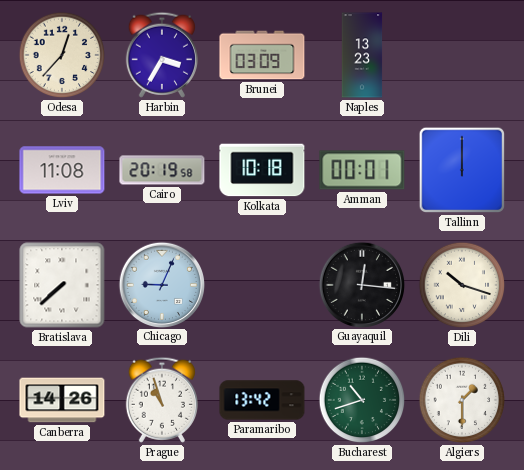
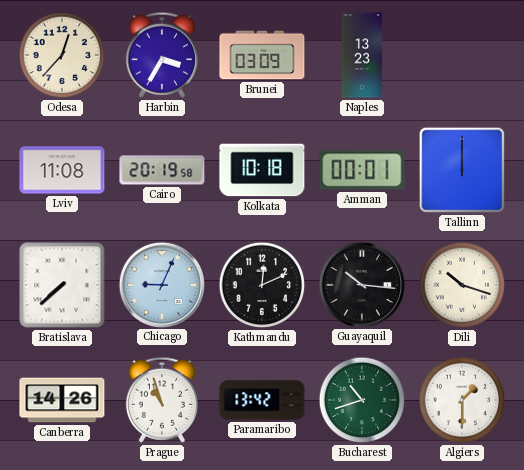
Kathmandu: none -> 12:11 (262, 285)
Guayaquil: 12:16 -> 10:16 (361, 284)
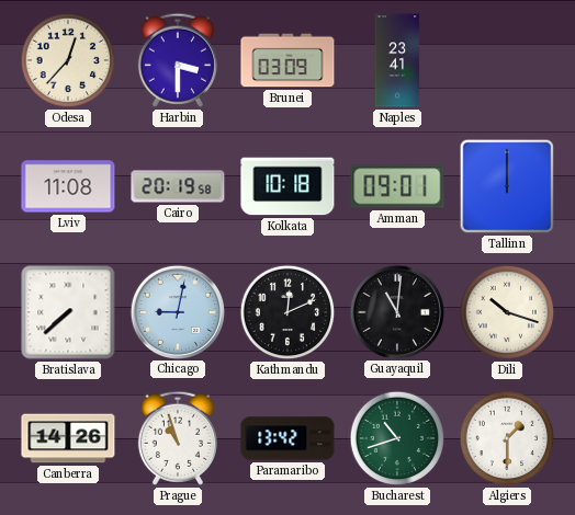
Harbin: 3:35 -> 3:30 (178, 60)
Naples: 13:23 -> 23:41 (397, 60)
Amman: 00:01 -> 09:01 (397, 186)
Chicago: 9:04 -> 9:02 (177, 311)
Guayaquil: 10:16 -> 11:01 (396, 311)
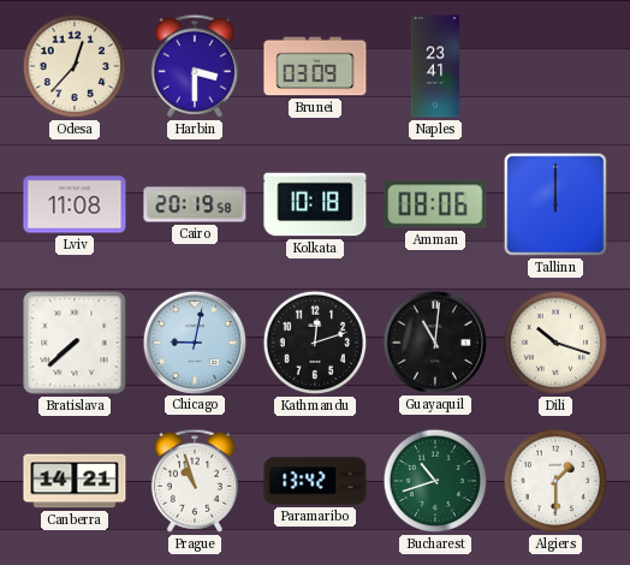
Amman: 09:01 -> 08:06 (435, 204)
Kathmandu: 12:11 -> 12:12 (315, 343)
Canberra: 14:26 -> 14:21 (75, 481)
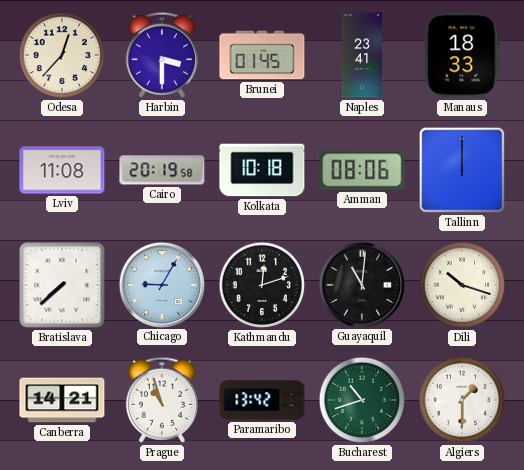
Brunei: 03:09 -> 01:45 (262, 55)
Manaus: none -> 18:33 (462, 55)
Chicago: 9:02 -> 9:05 (161, 284)
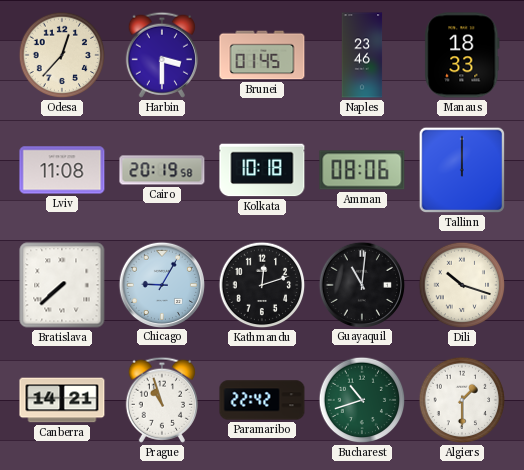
Naples: 23:41 -> 23:46 (362, 55)
Paramaribo: 13:42 -> 22:42 (262, 400)
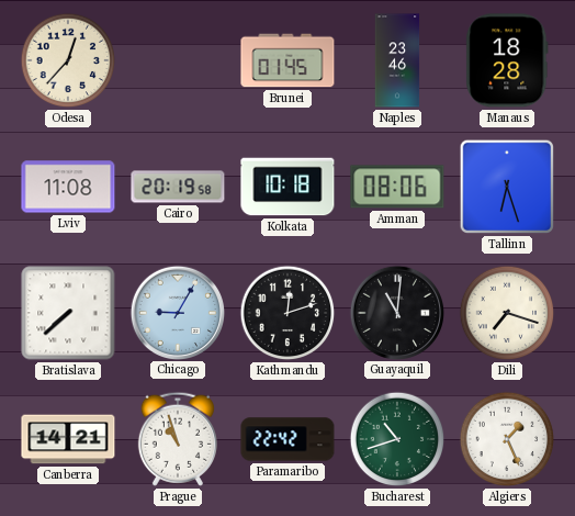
Harbin: 3:30 -> none (162, 55)
Manaus: 18:33 -> 18:28 (507, 60)
Tallinn: 12:00 -> 6:27 (507, 187)
Dili: 10:18 -> 7:18 (507, 313)
Algiers: 1:30 -> 1:26 (507, 439)
